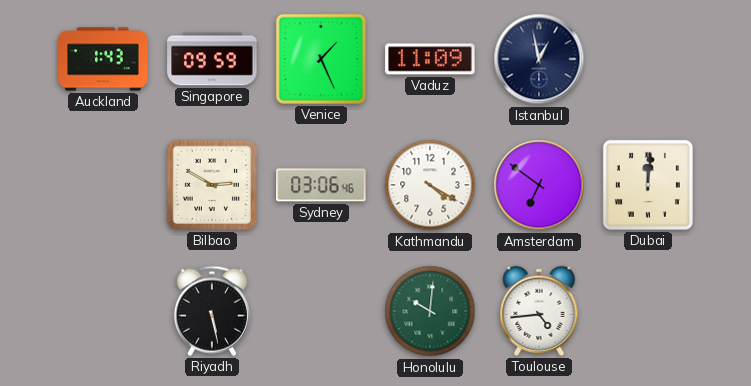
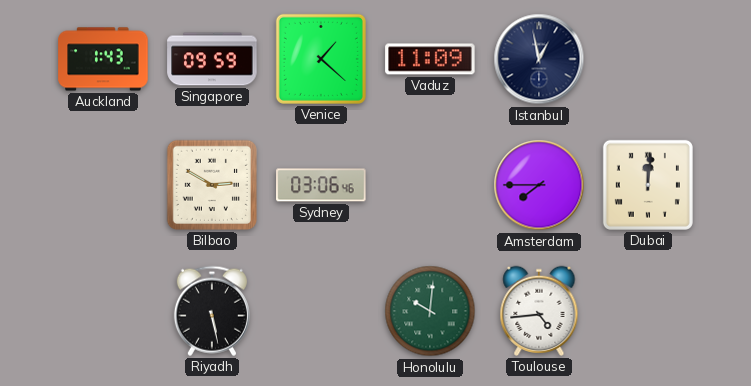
Venice: 1:26 -> 1:22 (321, 59)
Kathmandu: 4:20 -> none (430, 185)
Amsterdam: 6:51 -> 7:45 (539, 185)
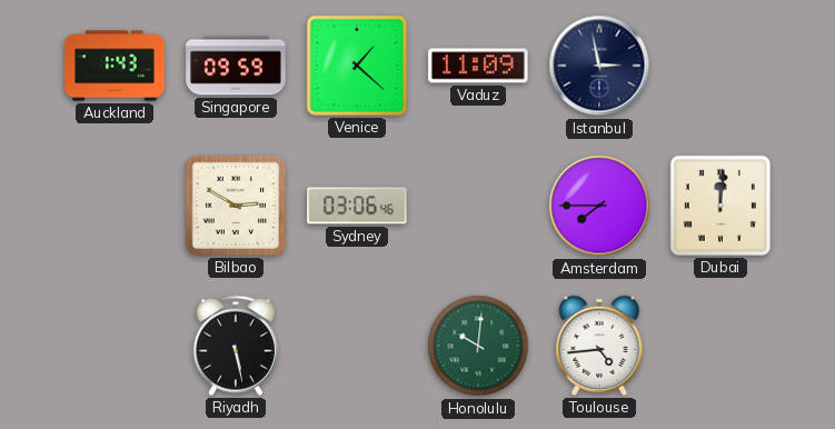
Istanbul: 12:58 -> 2:58 (599, 66)
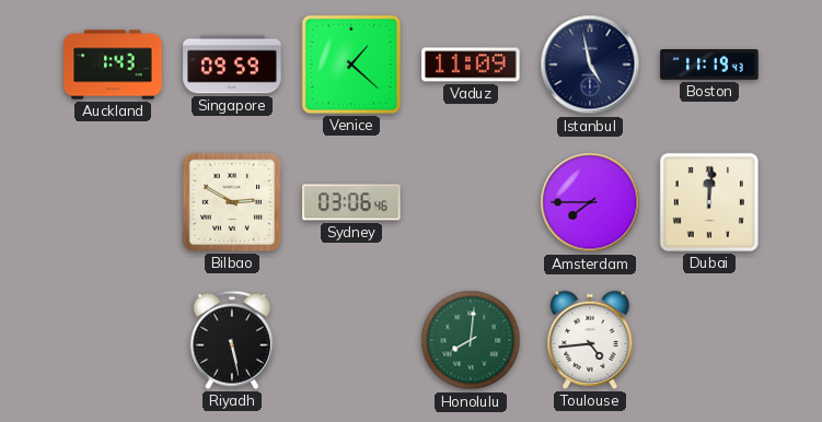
Istanbul: 2:58 -> 4:58 (590, 65)
Boston: none -> 11:19 (709, 65)
Honolulu: 10:01 -> 8:01 (471, 340)
